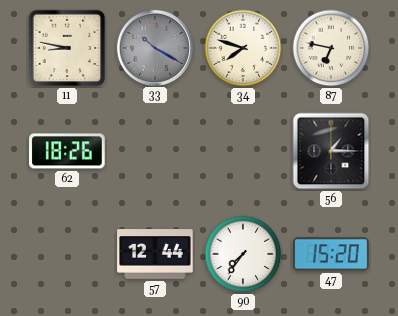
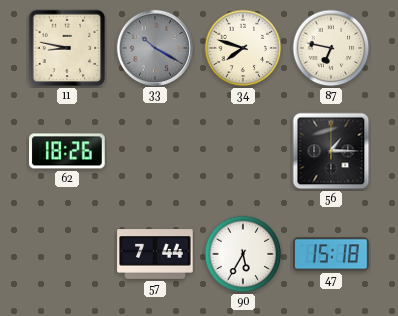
57: 12:44 -> 7:44 (155, 254)
90: 7:36 -> 5:35 (243, 254)
47: 15:20 -> 15:18 (331, 254)
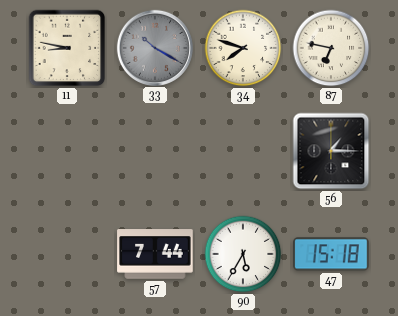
62: 18:26 -> none (67, 151)
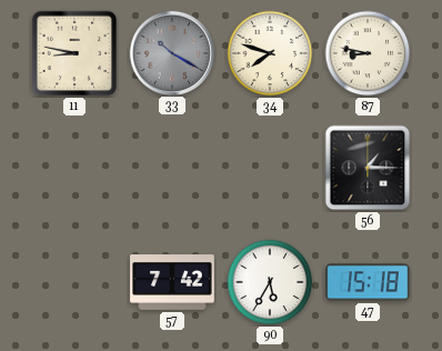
87: 6:47 -> 8:47 (368, 53)
57: 7:44 -> 7:42 (172, 282)
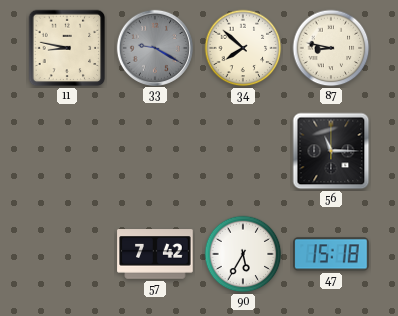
33: 10:20 -> 9:20 (154, 47)
34: 7:48 -> 7:52 (243, 48)
56: 1:15 -> 11:15 (331, 151)
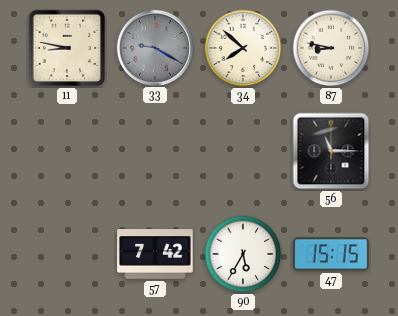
47: 15:18 -> 15:15 (331, 254)
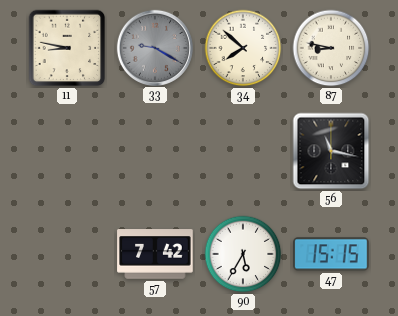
56: 11:15 -> 11:17 (331, 151)
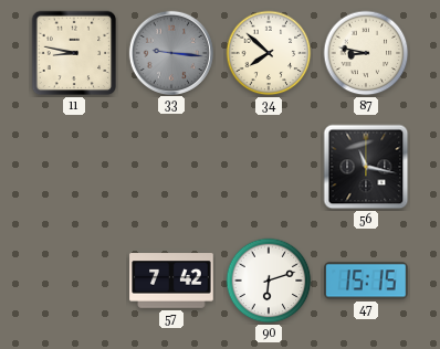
33: 9:20 -> 9:16 (170, 52)
90: 5:35 -> 6:12 (269, 281)
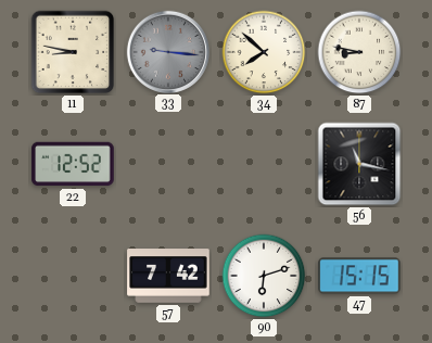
22: none -> 12:52 (73, 164)
